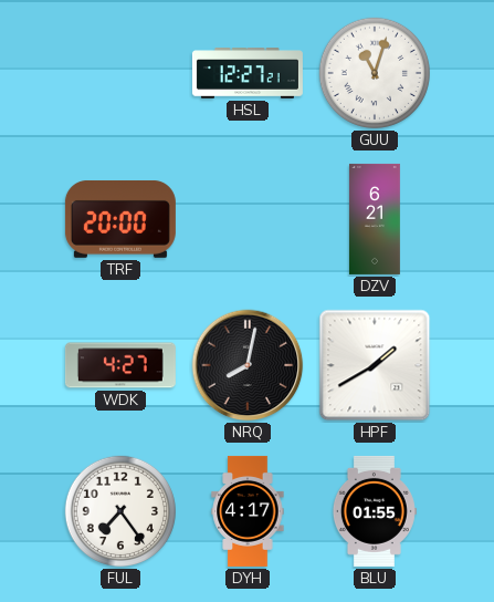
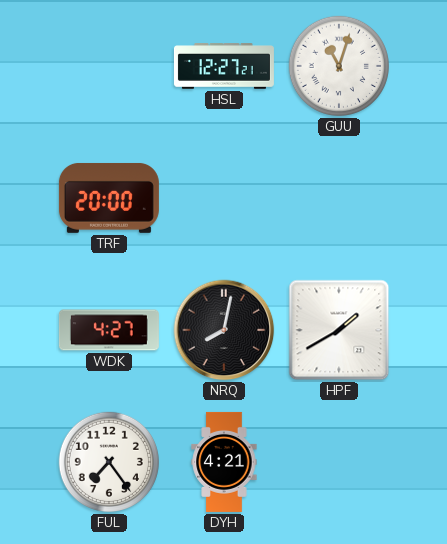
DZV: 6:21 -> none (375, 219)
DYH: 4:17 -> 4:21 (224, 462)
BLU: 01:55 -> none (374, 511)
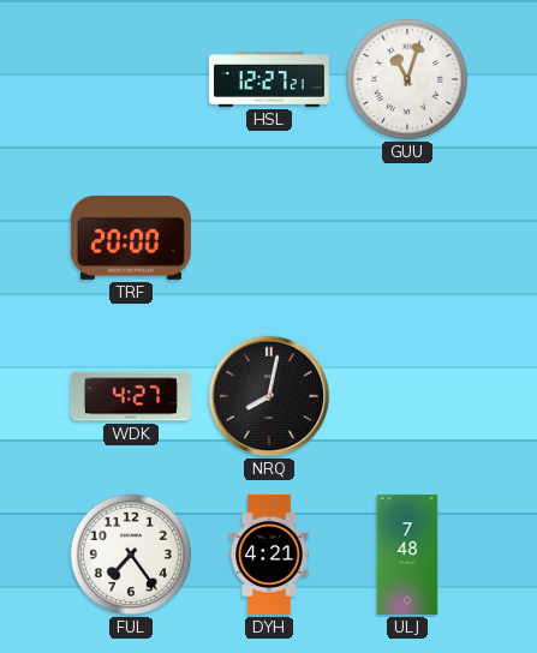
HPF: 1:40 -> none (339, 330)
ULJ: none -> 7:48 (407, 555)
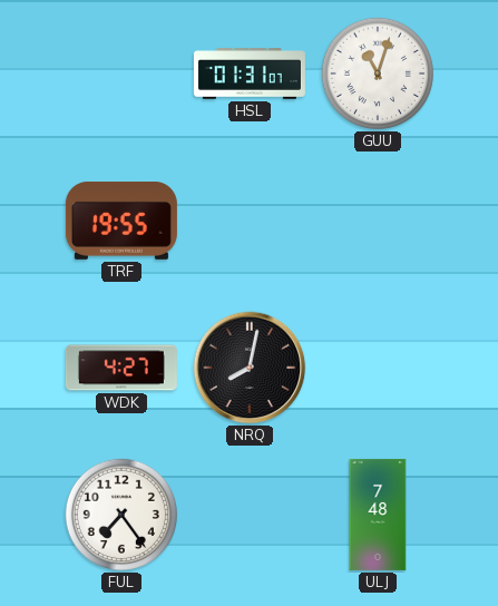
HSL: 12:27 -> 01:31 (250, 74)
TRF: 20:00 -> 19:55 (121, 221)
DYH: 4:21 -> none (269, 555)
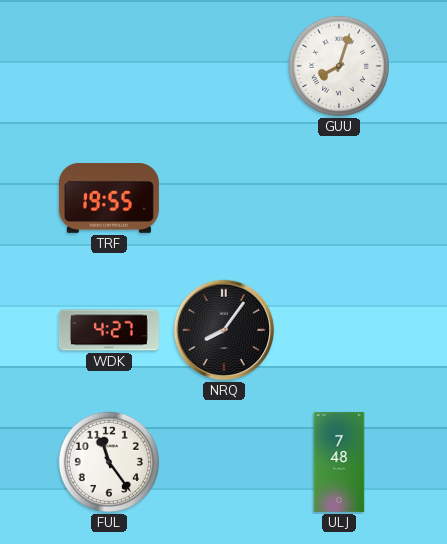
HSL: 01:31 -> none (250, 74)
GUU: 11:03 -> 8:03 (339, 66)
NRQ: 8:02 -> 8:06 (224, 330)
FUL: 7:24 -> 11:24 (109, 462)
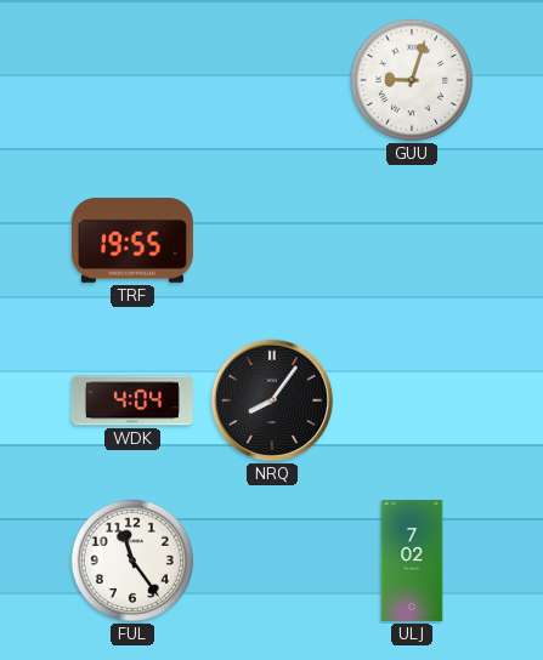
GUU: 8:03 -> 9:03 (412, 80)
WDK: 4:27 -> 4:04 (132, 400)
ULJ: 7:48 -> 7:02 (412, 561)
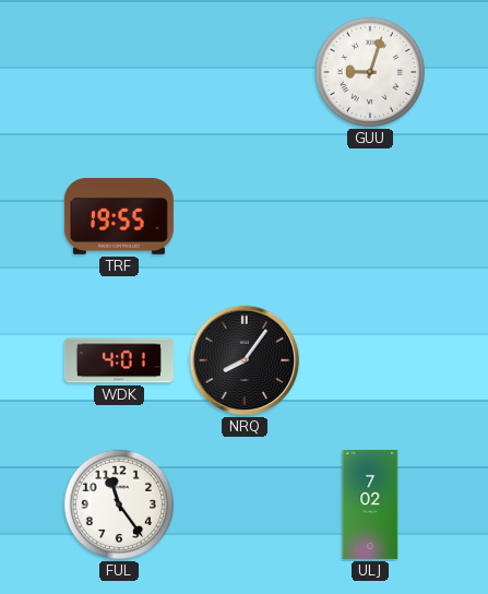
WDK: 4:04 -> 4:01 (119, 360)
